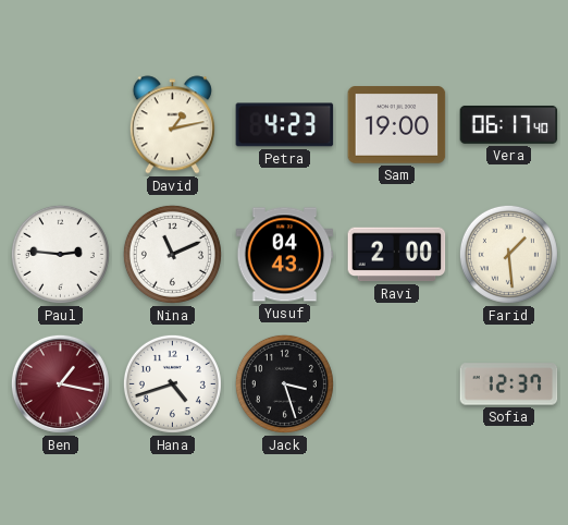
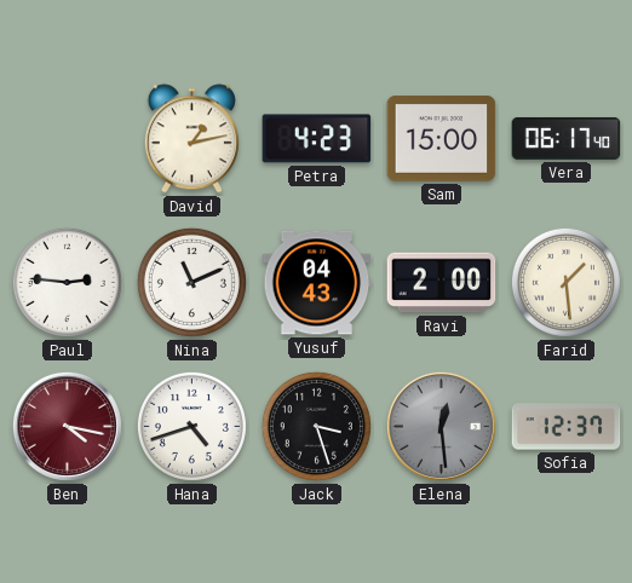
Sam: 19:00 -> 15:00 (442, 139)
Ben: 1:17 -> 4:17 (67, 426)
Elena: none -> 12:29 (441, 426)
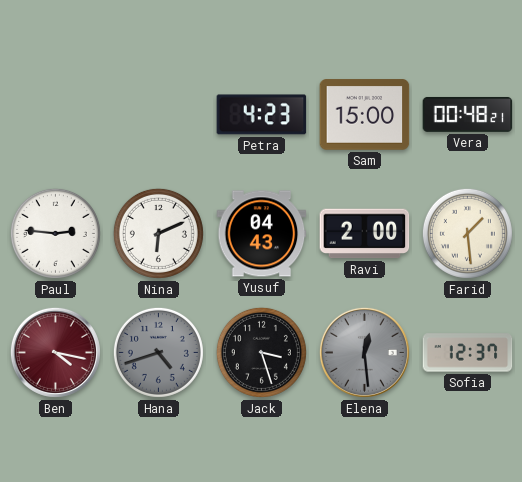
David: 1:13 -> none (191, 139)
Vera: 06:17 -> 00:48 (468, 114)
Nina: 11:11 -> 6:11 (158, 233)
Hana dial: white -> grey (158, 352)
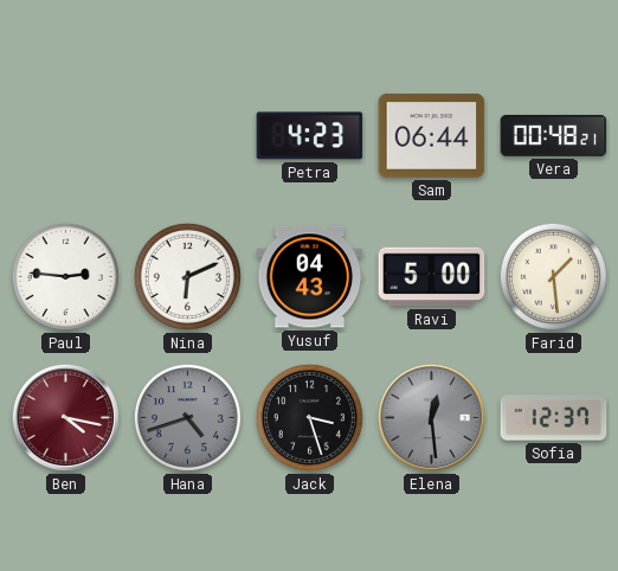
Sam: 15:00 -> 06:44 (432, 136)
Ravi: 2:00 -> 5:00 (432, 277)
